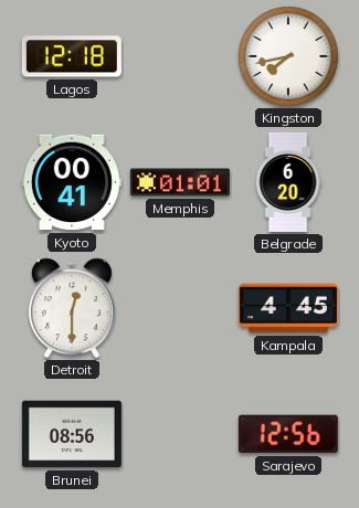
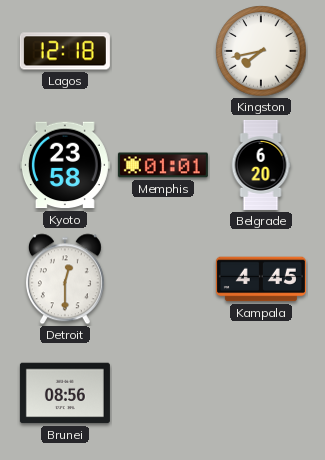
Kyoto: 00:41 -> 23:58 (65, 165)
Sarajevo: 12:56 -> none (288, 434)
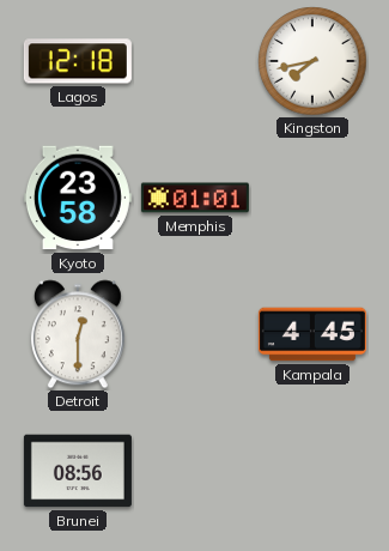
Belgrade: 6:20 -> none (261, 165)
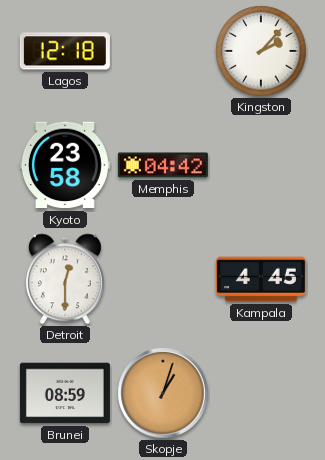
Kingston: 7:43 -> 2:07 (261, 51)
Memphis: 01:01 -> 04:42 (163, 165)
Brunei: 08:56 -> 08:59 (65, 393)
Skopje: none -> 1:03 (163, 393)
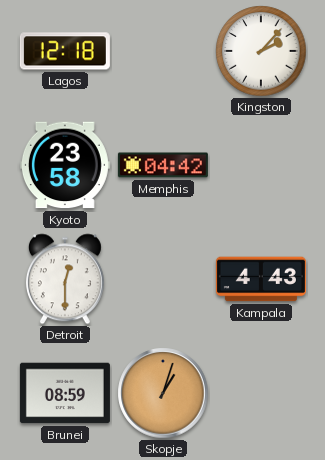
Kampala: 4:45 -> 4:43 (261, 279)
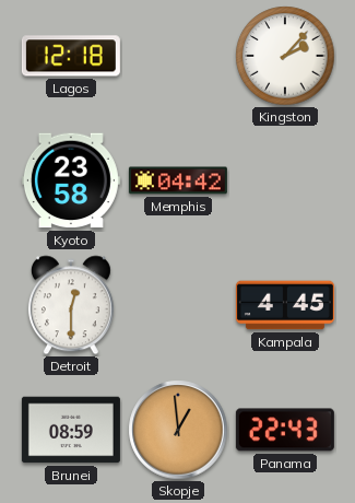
Kampala: 4:43 -> 4:45 (285, 305)
Skopje: 1:03 -> 12:59 (178, 430)
Panama: none -> 22:43 (285, 430)
